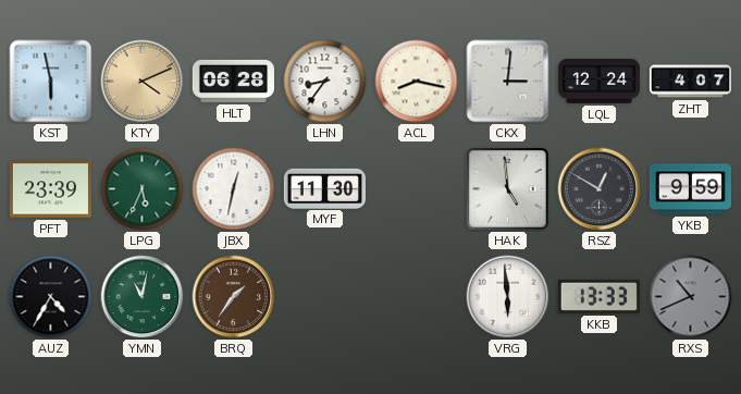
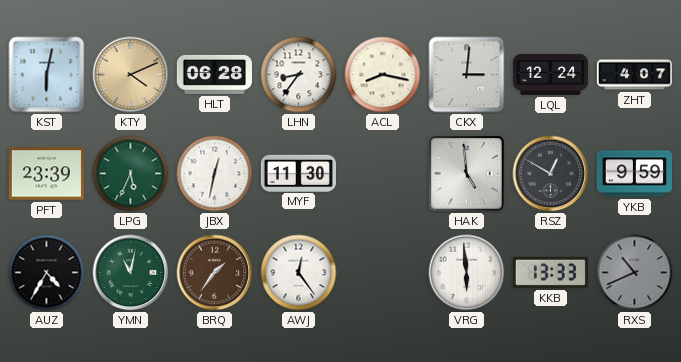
KST: 5:58 -> 6:02 (47, 75)
AWJ: none -> 12:24 (299, 273)
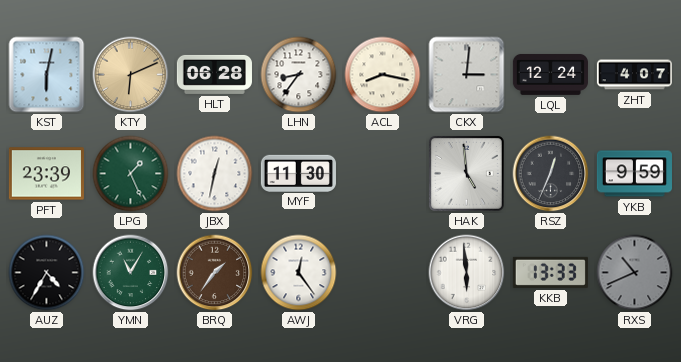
KTY: 4:11 -> 6:11 (131, 75)
LPG: 5:34 -> 1:26 (131, 174)
RSZ: 12:50 -> 12:34 (551, 174)
YMN: 11:02 -> 11:05 (131, 273)
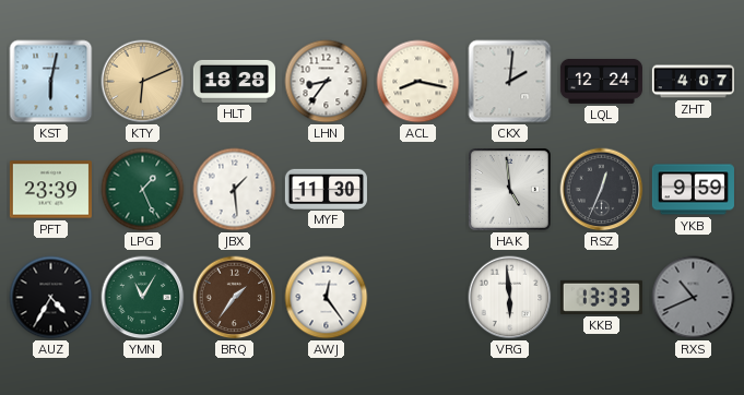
HLT: 06:28 -> 18:28 (234, 81)
CKX: 3:01 -> 2:01 (510, 82)
JBX: 12:32 -> 1:29 (235, 190)
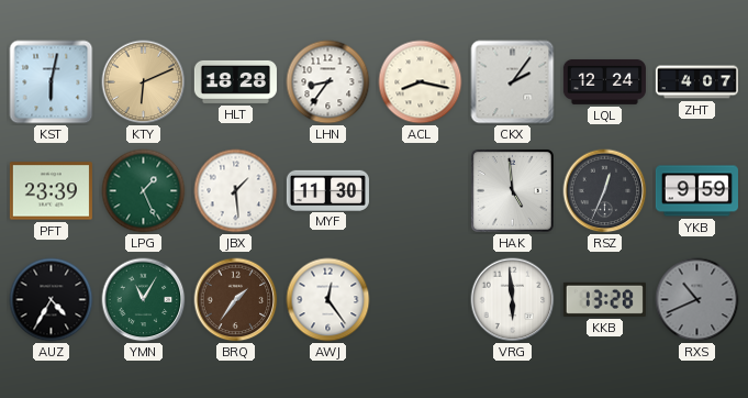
CKX: 2:01 -> 2:06 (513, 82)
KKB: 13:33 -> 13:28 (604, 299)
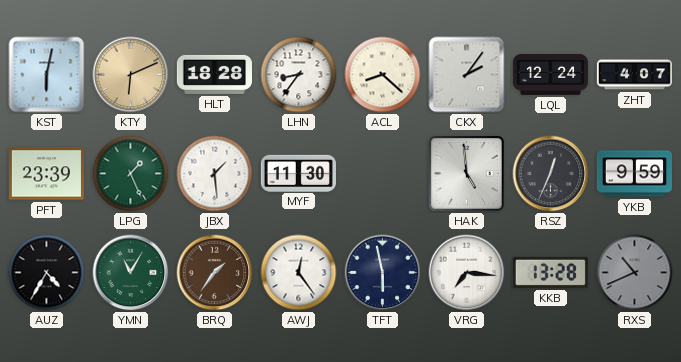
ACL: 8:17 -> 8:22 (383, 75)
TFT: none -> 5:58 (383, 273)
VRG: 5:59 -> 7:16 (467, 273)
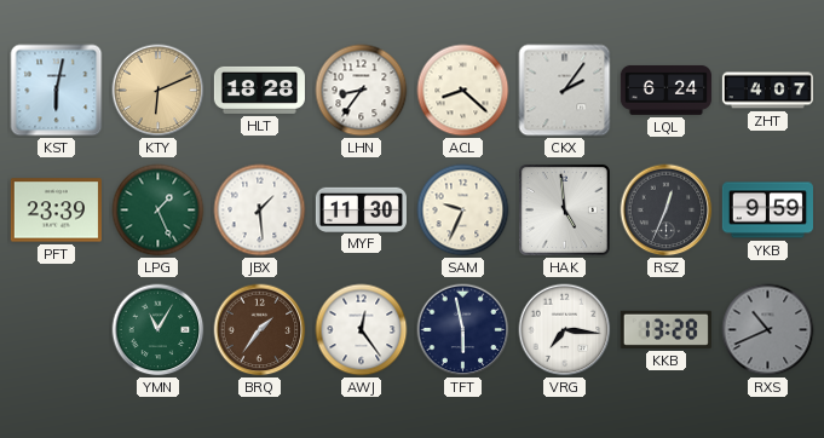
LQL: 12:24 -> 6:24 (665, 90)
SAM: none -> 9:34 (463, 211)
AUZ: 4:35 -> none (47, 273)
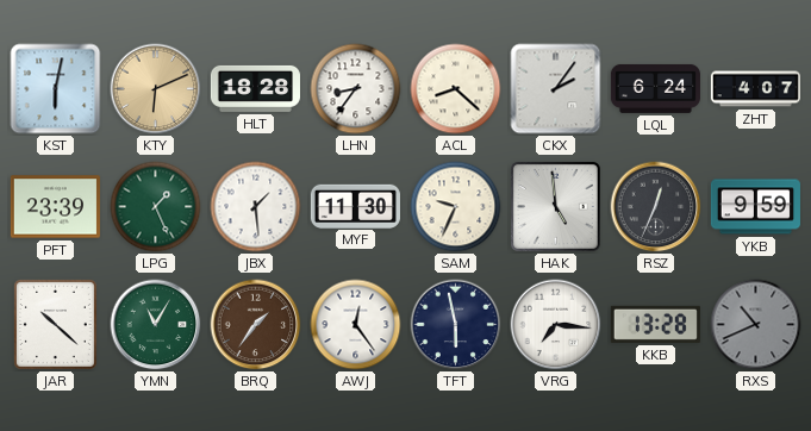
JAR: none -> 10:22 (55, 324)
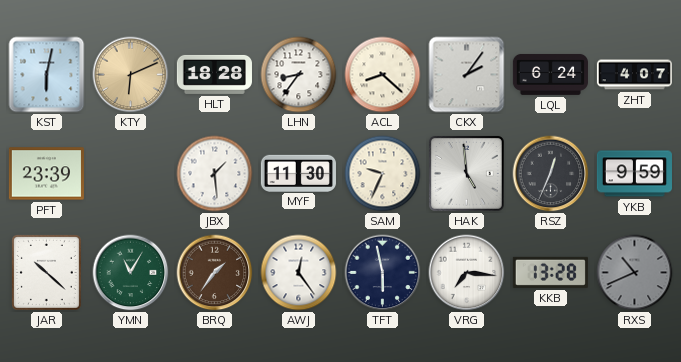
LPG: 1:26 -> none (156, 207)
